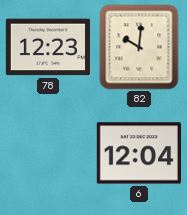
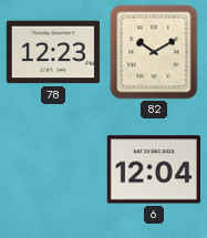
82: 10:01 -> 10:10 (154, 52)
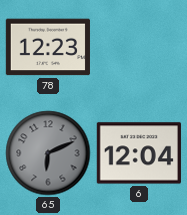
82: 10:10 -> none (154, 52)
65: none -> 6:11 (48, 153)
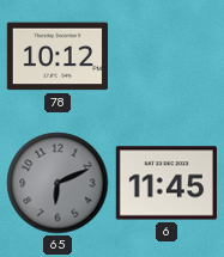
78: 12:23 -> 10:12 (56, 56)
6: 12:04 -> 11:45 (167, 183)
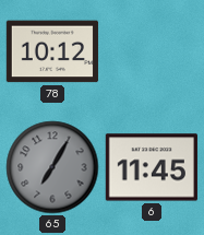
65: 6:11 -> 7:05 (52, 167)
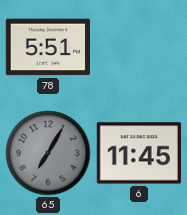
78: 10:12 -> 5:51 (47, 47)
